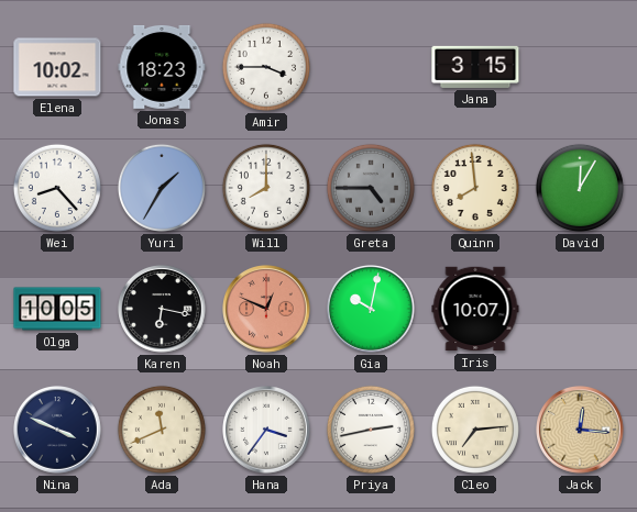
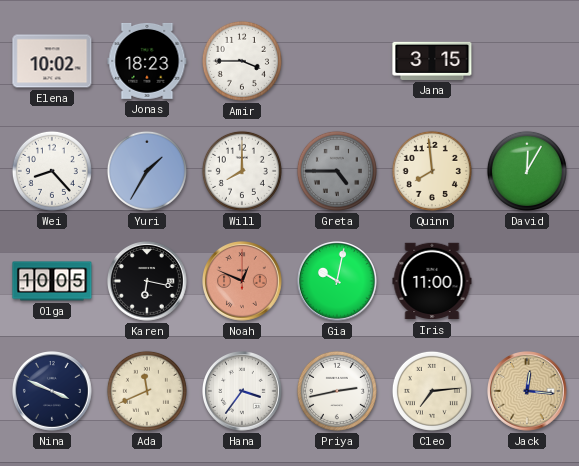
Iris: 10:07 -> 11:00 (432, 281)
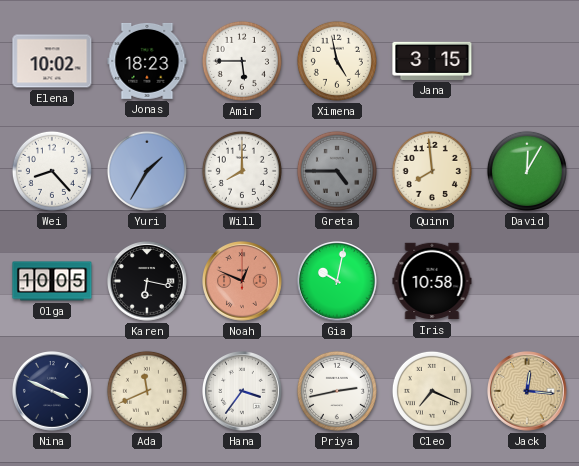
Amir: 3:45 -> 5:45 (242, 61)
Ximena: none -> 4:58 (337, 61)
Iris: 11:00 -> 10:58 (432, 281)
Cleo: 7:14 -> 7:19 (432, 391)
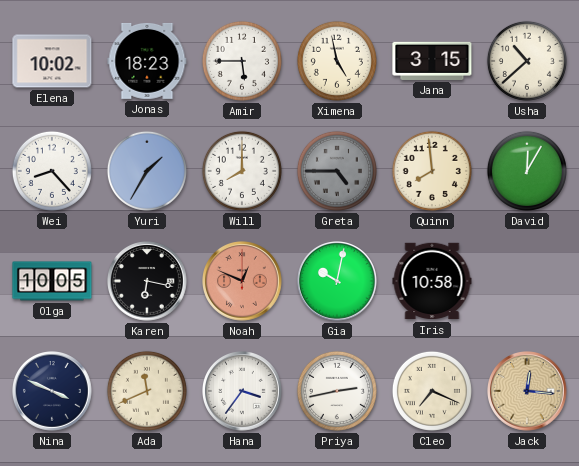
Usha: none -> 10:38 (527, 61)
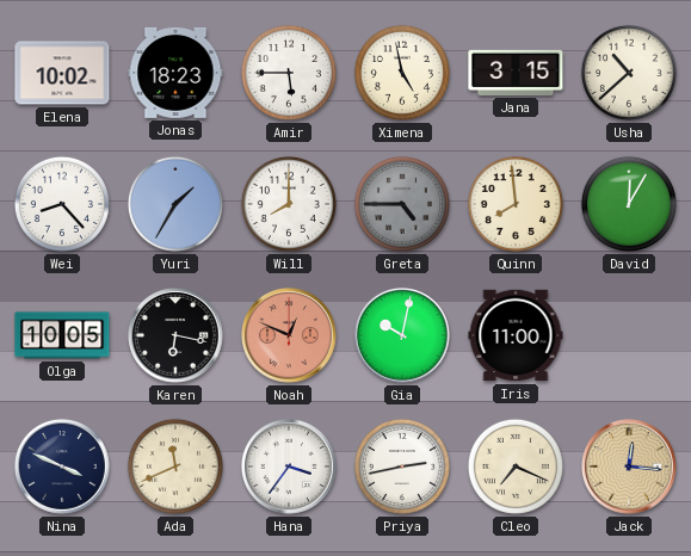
Iris: 10:58 -> 11:00 (516, 335)
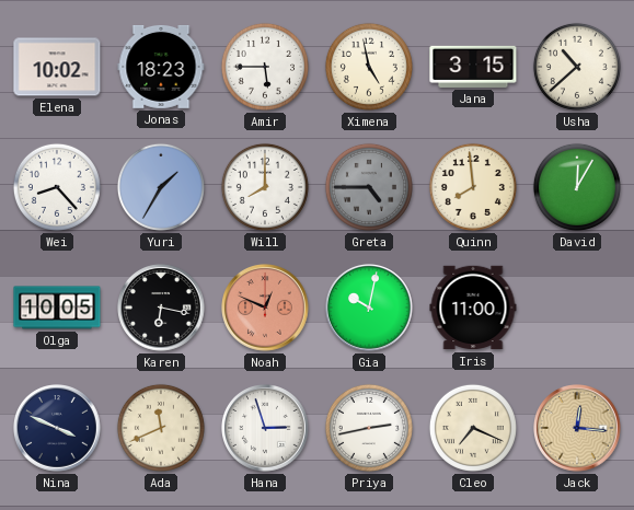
Hana: 3:36 -> 2:57 (266, 429)
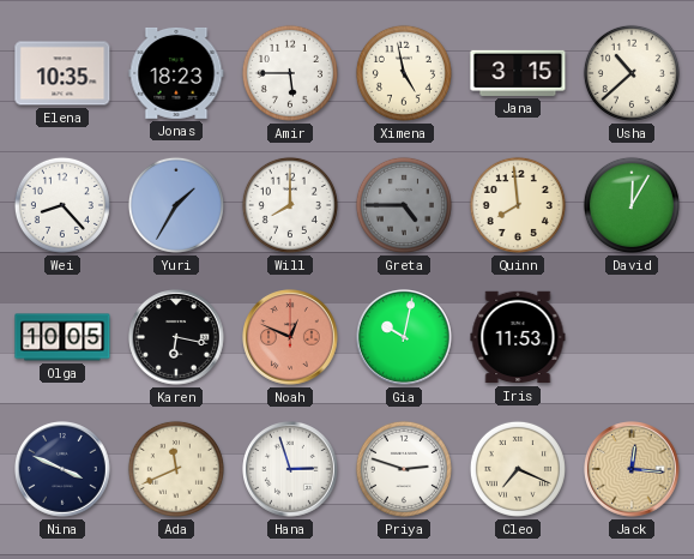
Elena: 10:02 -> 10:35 (62, 73)
Iris: 11:00 -> 11:53 (518, 337)
Priya: 2:43 -> 2:48 (404, 469)
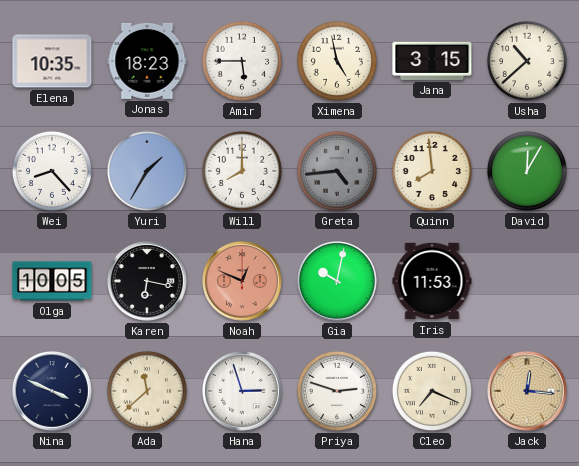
Greta: 4:45 -> 4:44 (337, 171)
Ada: 11:41 -> 11:38 (147, 391)
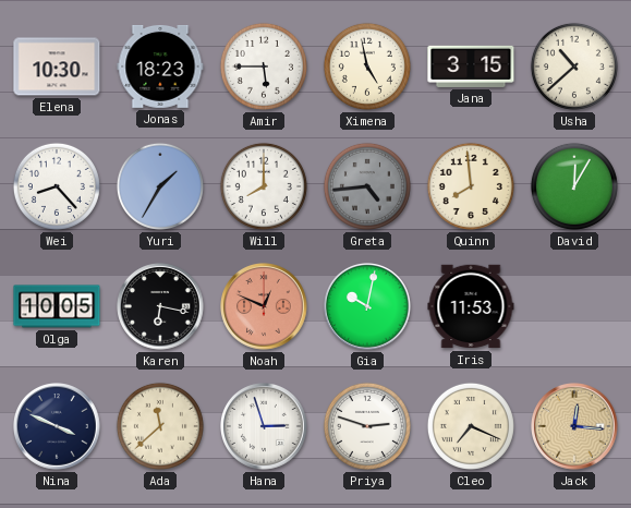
Elena: 10:35 -> 10:30 (57, 66)
